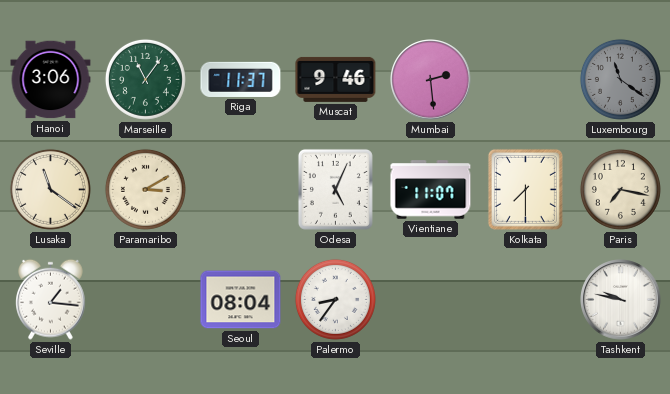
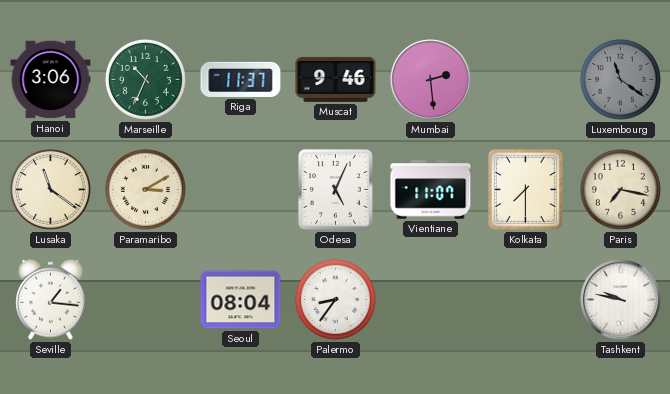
Marseille: 11:06 -> 10:34 (145, 79)
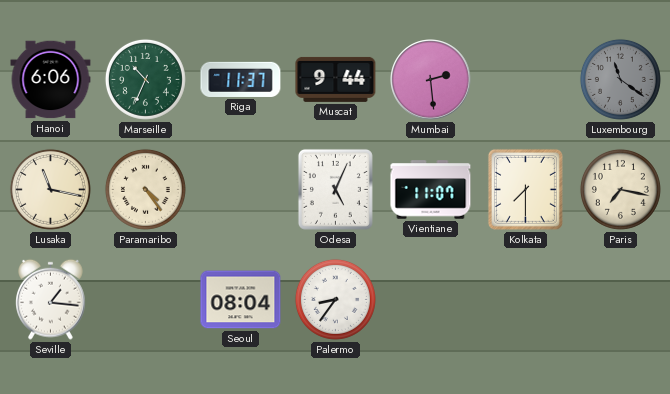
Hanoi: 3:06 -> 6:06 (51, 80)
Muscat: 9:46 -> 9:44 (336, 79)
Lusaka: 11:21 -> 11:17 (50, 189)
Paramaribo: 3:10 -> 4:24 (145, 189)
Tashkent: 9:47 -> none (621, 300)
